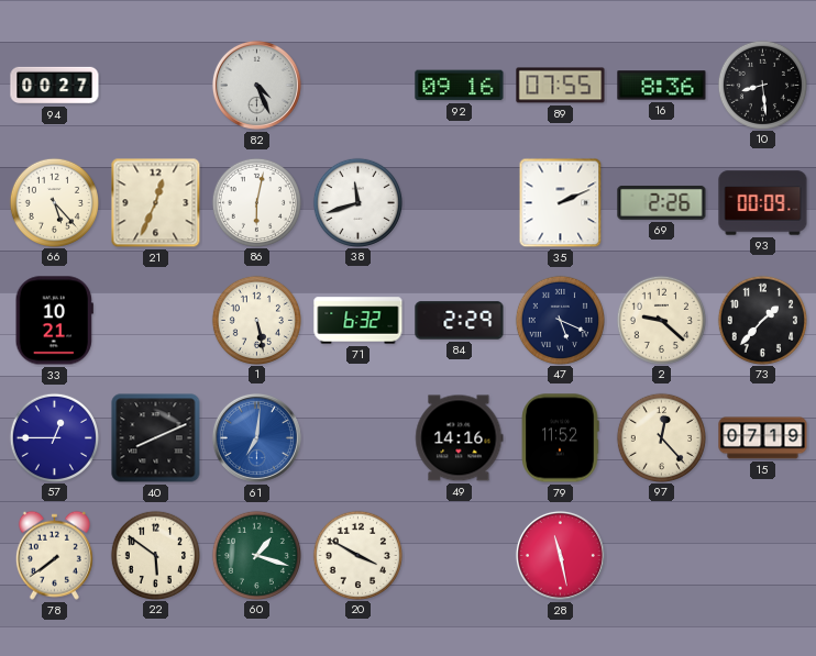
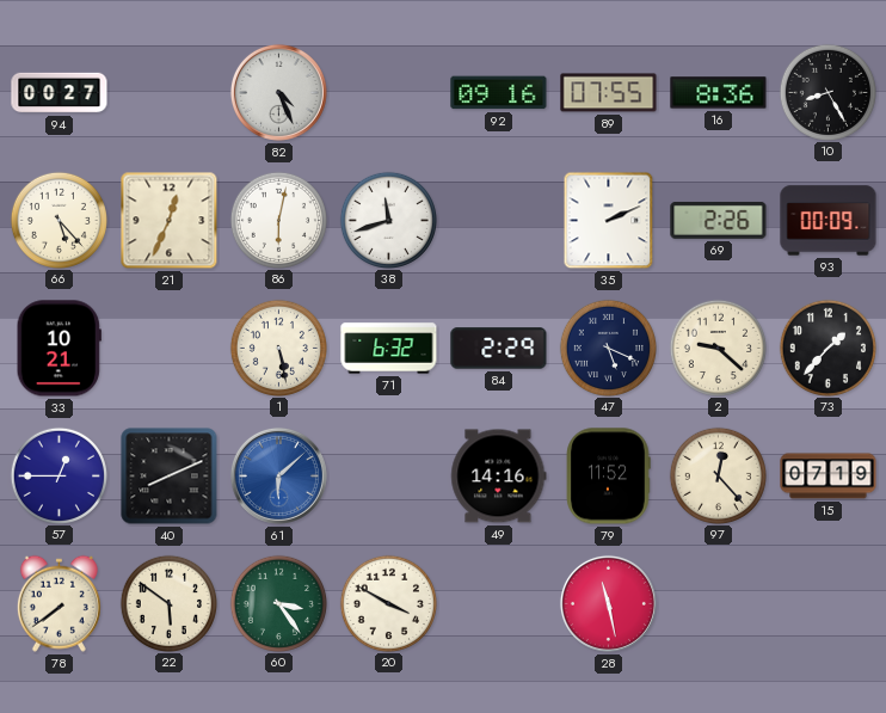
10: 8:29 -> 8:25 (827, 92)
61: 7:01 -> 6:08 (278, 475)
60: 1:18 -> 3:24 (278, 603)
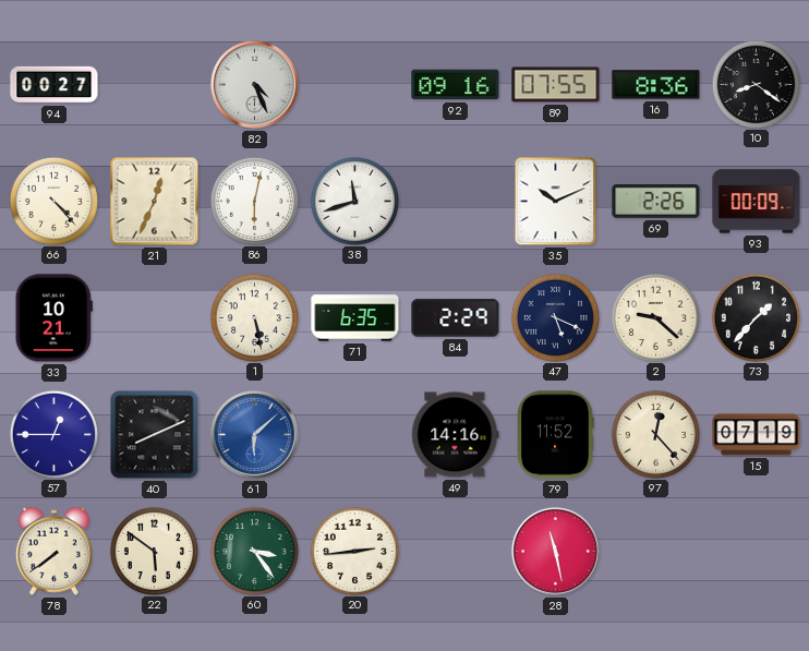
10: 8:25 -> 8:21 (756, 84)
66: 5:23 -> 4:23 (53, 201)
35: 2:11 -> 10:11 (556, 202)
71: 6:32 -> 6:35 (355, 318)
20: 3:50 -> 2:44 (354, 551)
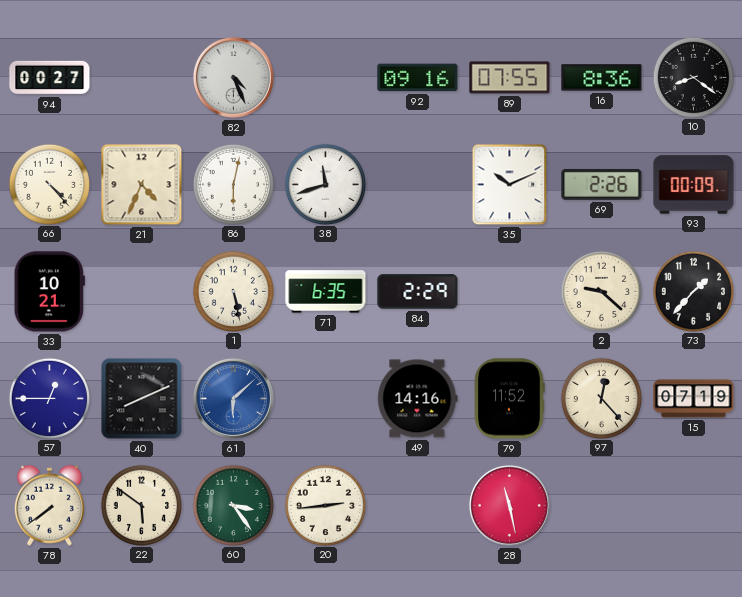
21: 12:34 -> 4:34 (142, 185)
47: 5:19 -> none (555, 317)
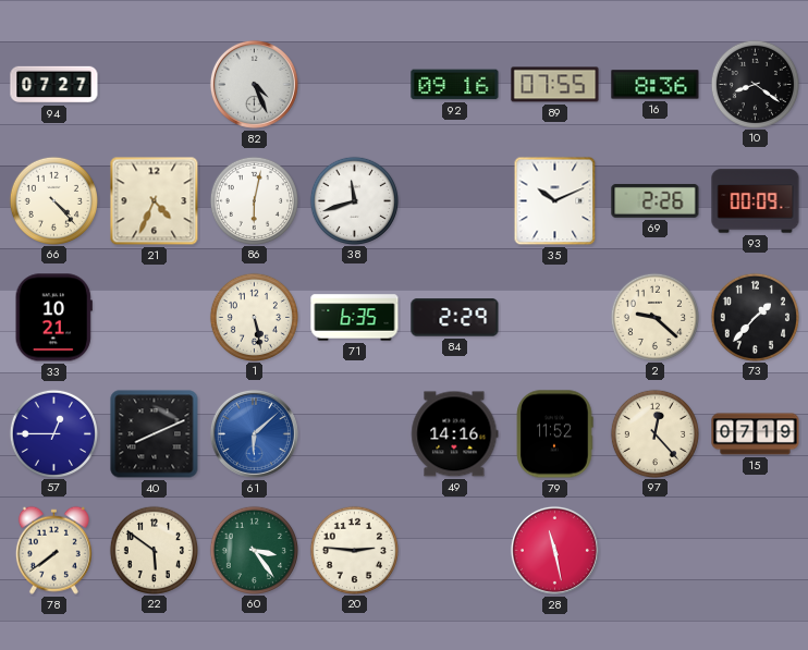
94: 00:27 -> 07:27 (54, 85)
20: 2:44 -> 2:46 (354, 550)
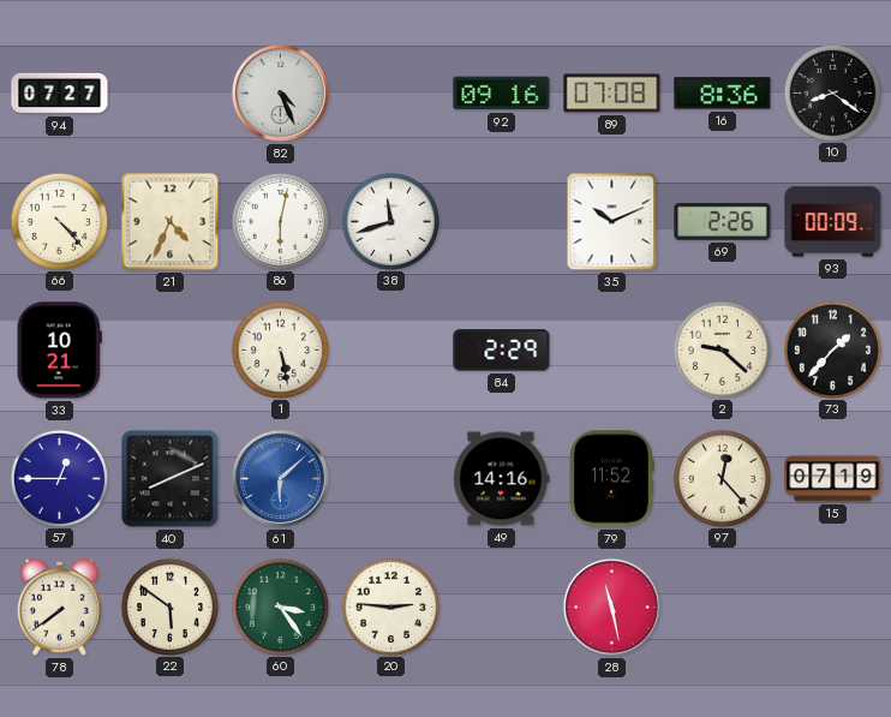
89: 07:55 -> 07:08 (612, 94)
71: 6:35 -> none (355, 318)
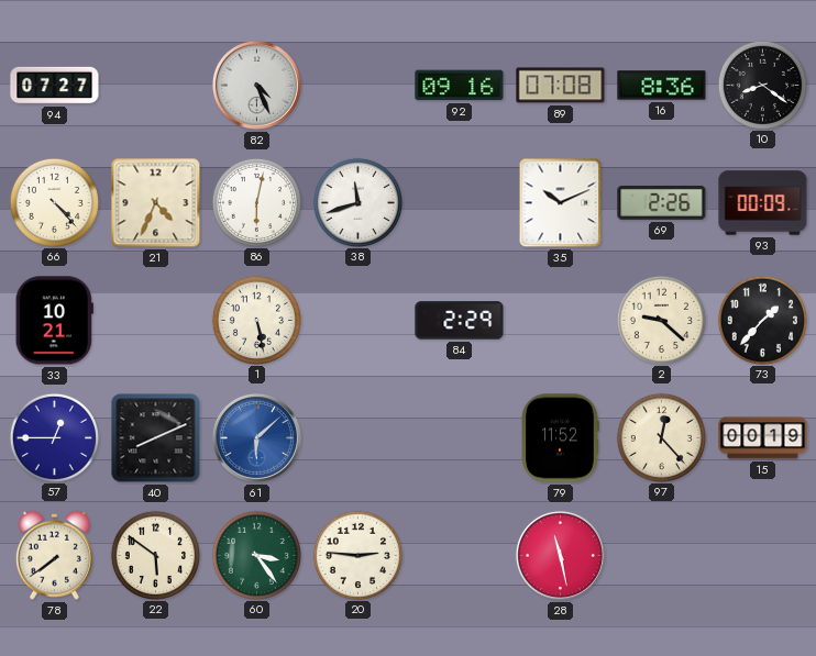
49: 14:16 -> none (502, 479)
15: 07:19 -> 00:19 (763, 438)
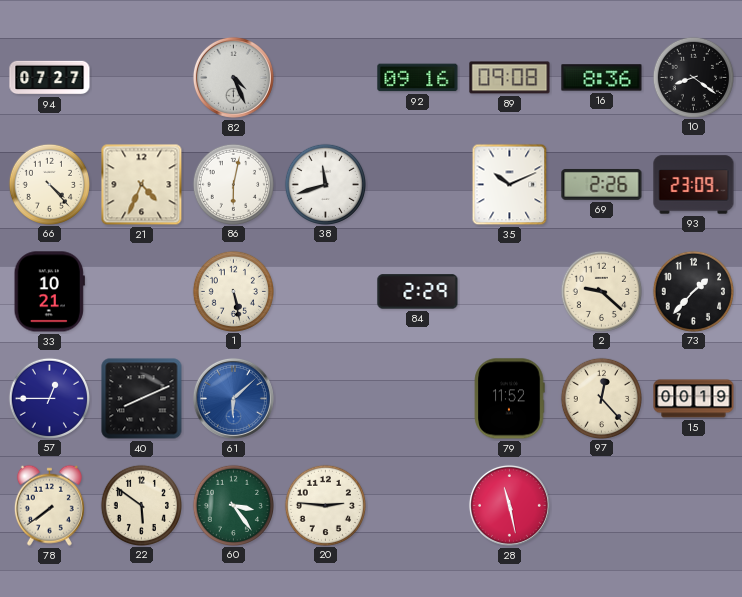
89: 07:08 -> 09:08 (510, 78)
93: 00:09 -> 23:09 (694, 185)
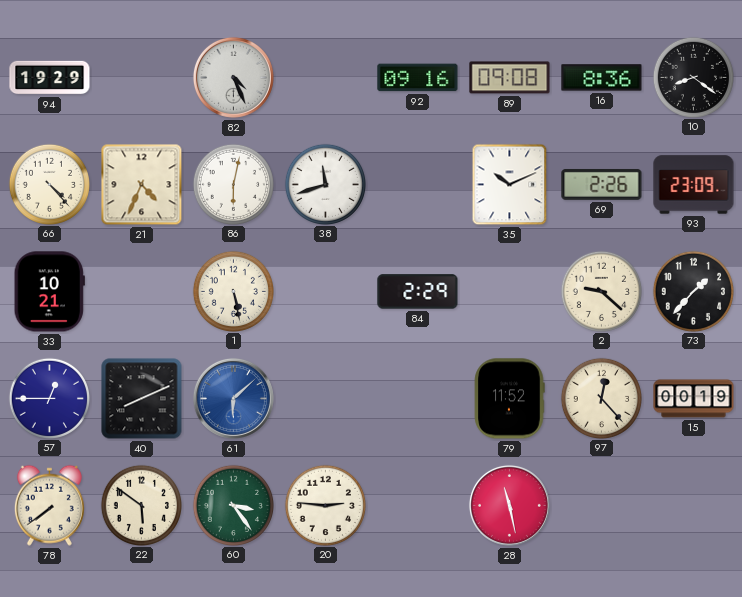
94: 07:27 -> 19:29 (50, 78)
